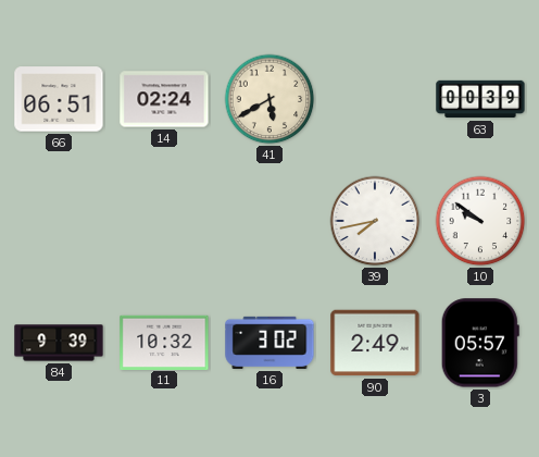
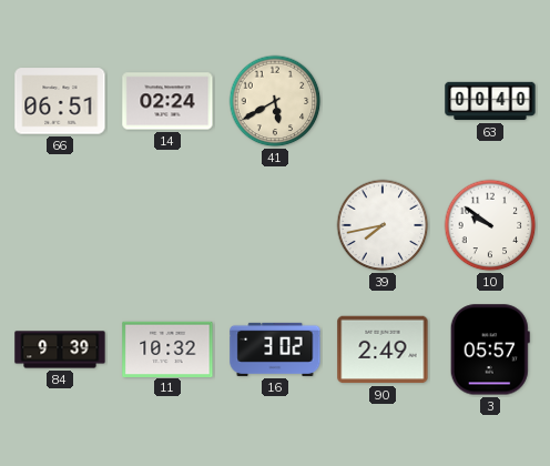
63: 00:39 -> 00:40 (490, 101)
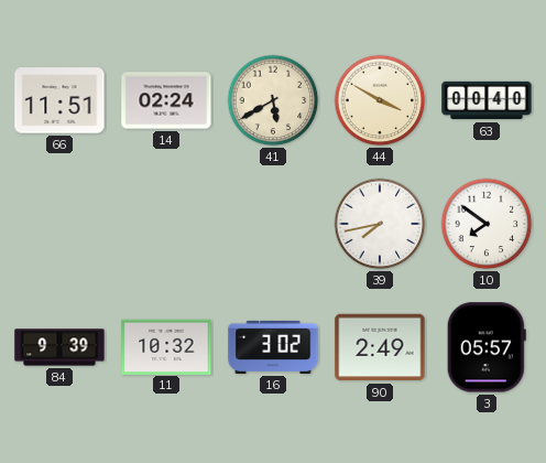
66: 06:51 -> 11:51 (59, 100)
44: none -> 3:50 (380, 100)
10: 9:51 -> 7:51 (487, 224)
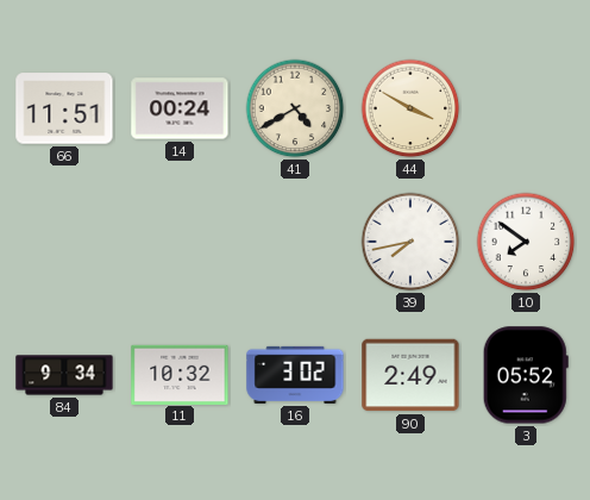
14: 02:24 -> 00:24 (180, 108)
41: 5:40 -> 4:40 (295, 108)
63: 00:40 -> none (487, 100)
84: 9:39 -> 9:34 (64, 375)
3: 05:57 -> 05:52 (526, 375)
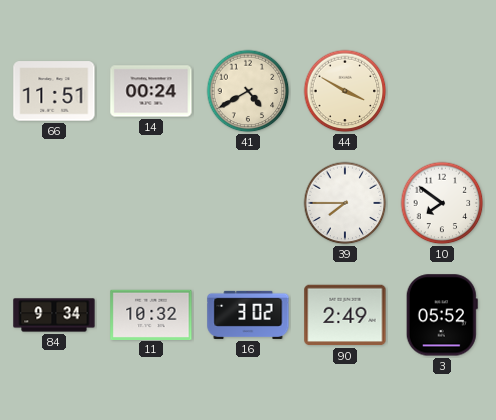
39: 7:43 -> 7:45 (345, 203)
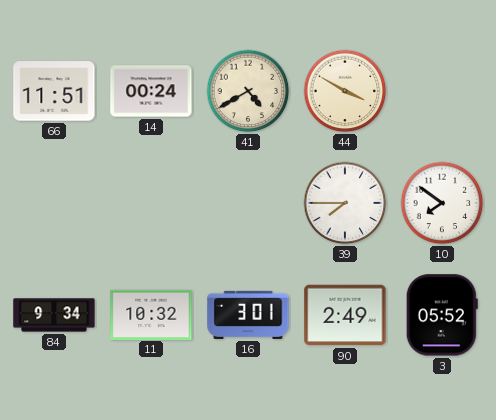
16: 3:02 -> 3:01 (248, 315)
